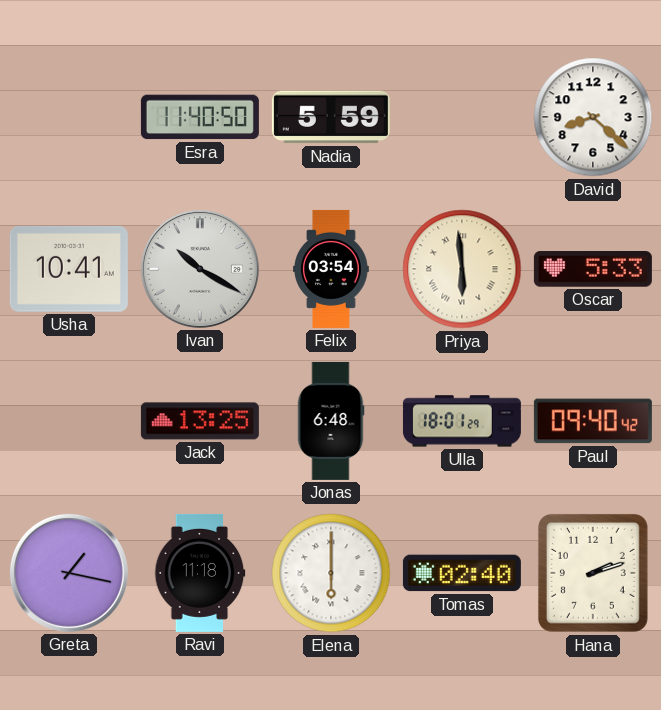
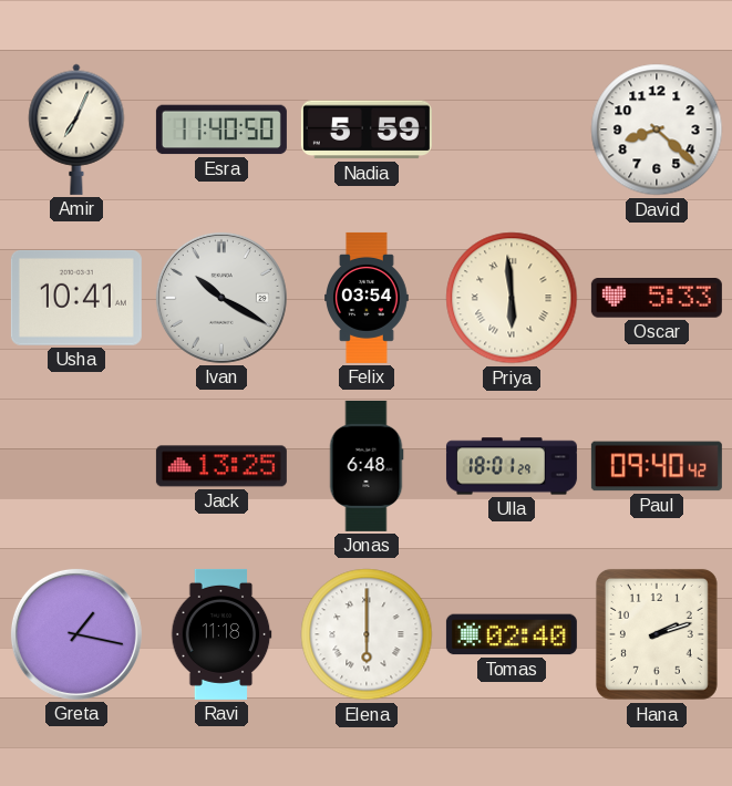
Amir: none -> 7:04 (76, 130)
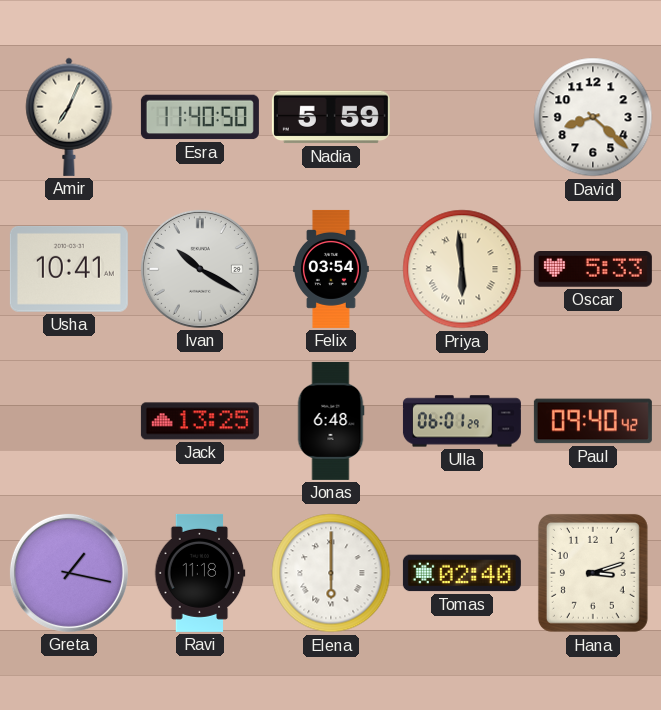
Ulla: 18:01 -> 06:01 (462, 421)
Hana: 2:12 -> 3:12 (593, 573)
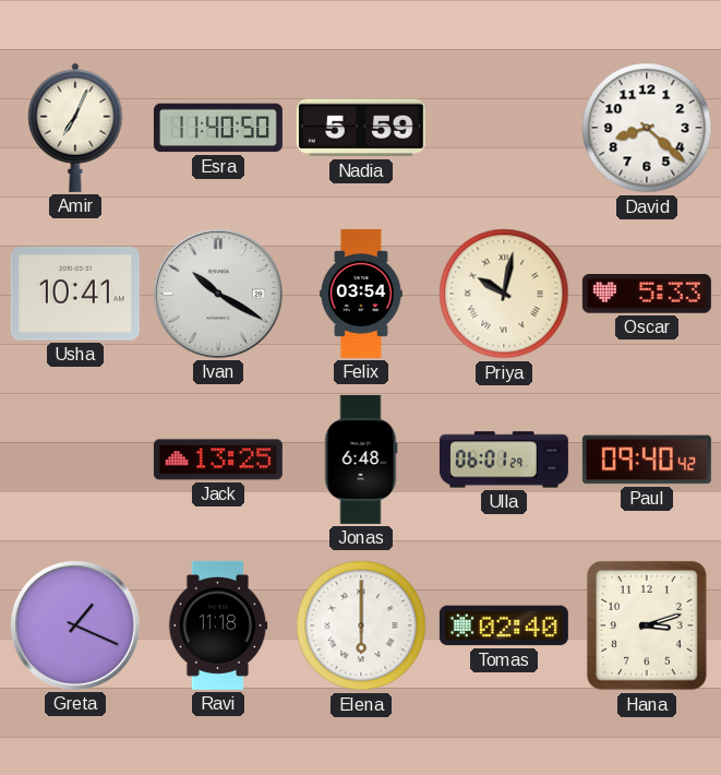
Priya: 5:59 -> 10:02 (504, 294)
Greta: 1:17 -> 1:19 (75, 625)
